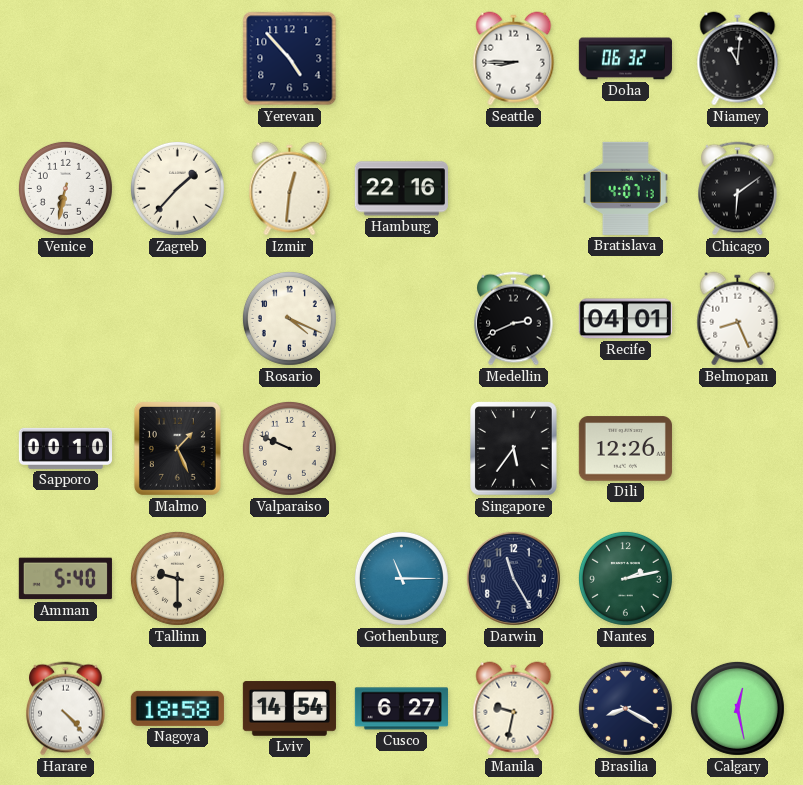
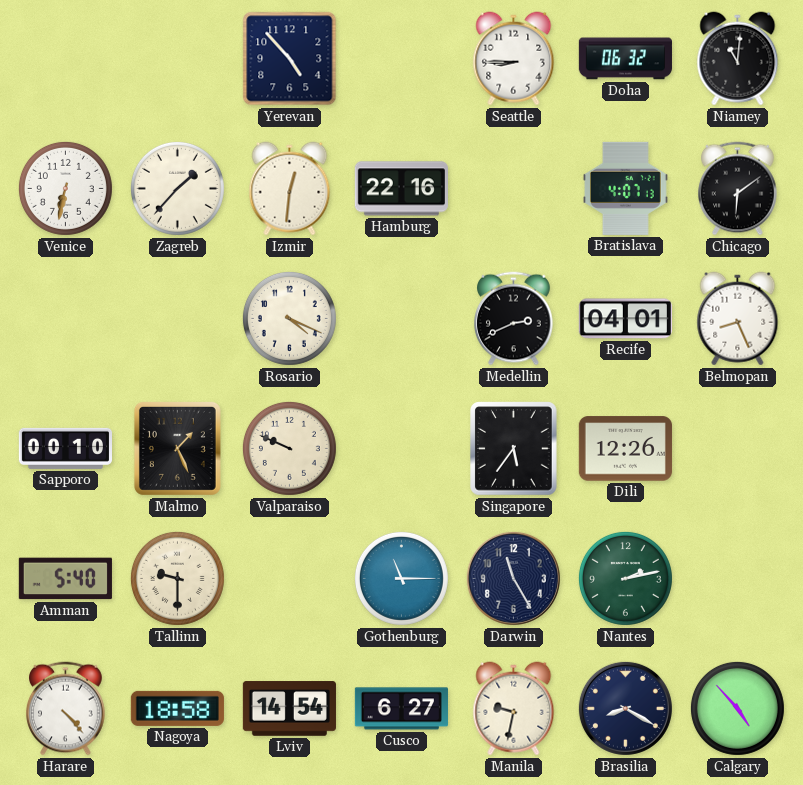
Calgary: 12:28 -> 4:53 (737, 708)
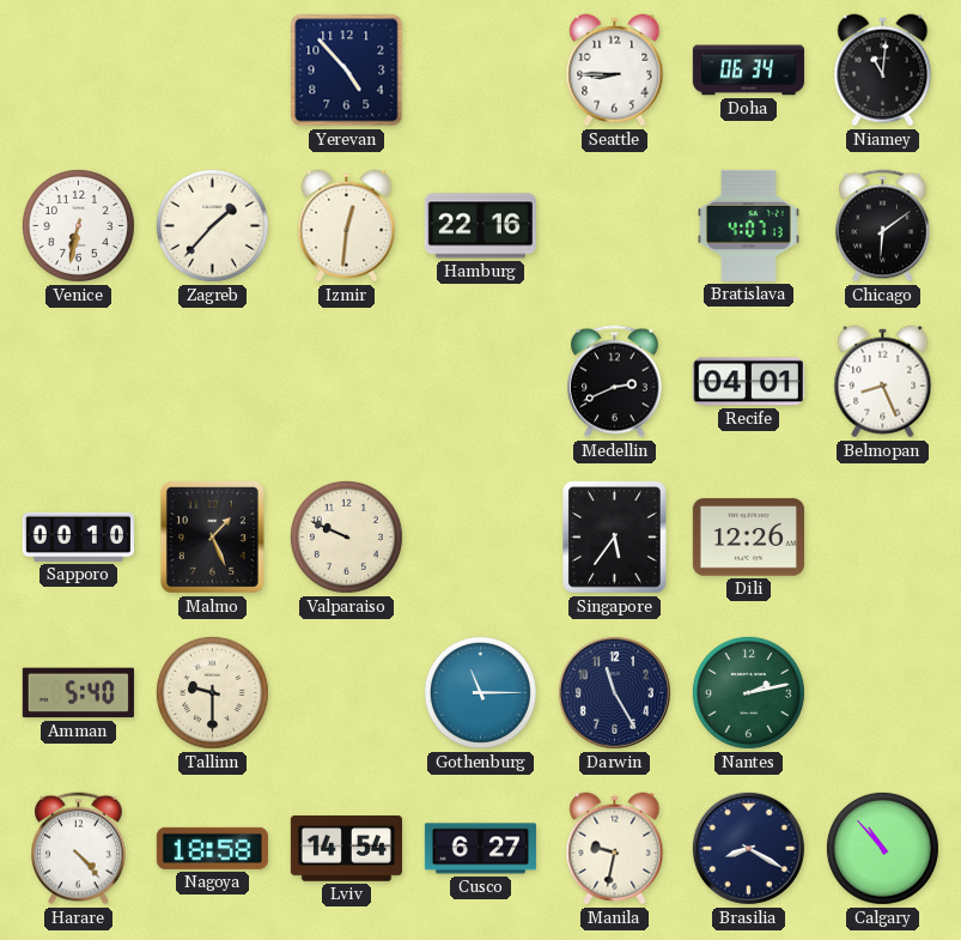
Doha: 06:32 -> 06:34 (748, 71)
Rosario: 4:19 -> none (289, 318)
Calgary: 4:53 -> 10:53 (882, 848)
